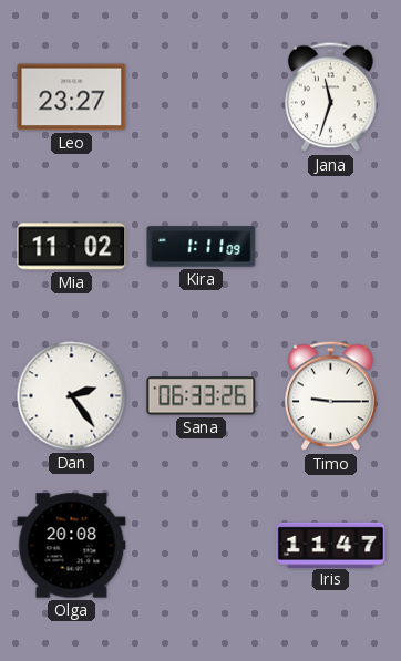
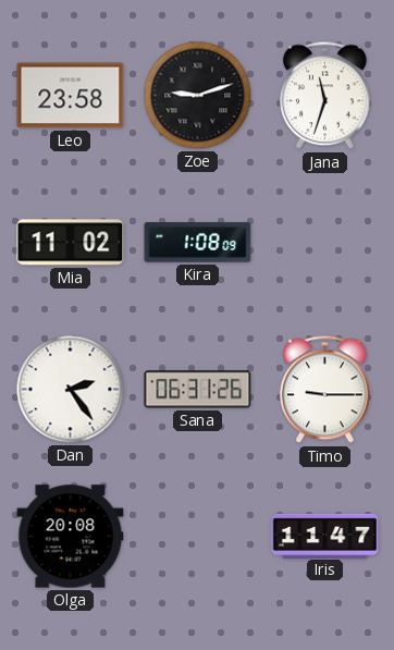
Leo: 23:27 -> 23:58 (71, 96)
Zoe: none -> 9:12 (198, 96)
Kira: 1:11 -> 1:08 (198, 243)
Sana: 06:33 -> 06:31 (198, 390)
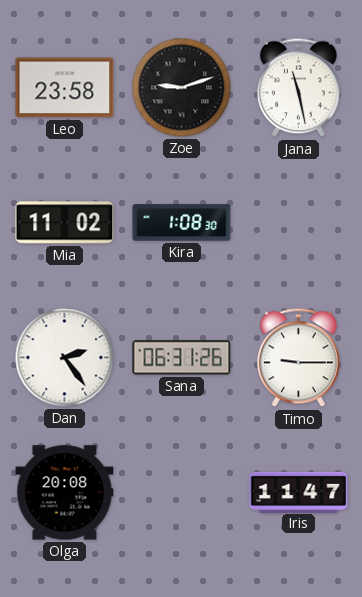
Jana: 11:33 -> 11:28 (299, 88)
Kira: 1:08:09 -> 1:08:30 (182, 223)
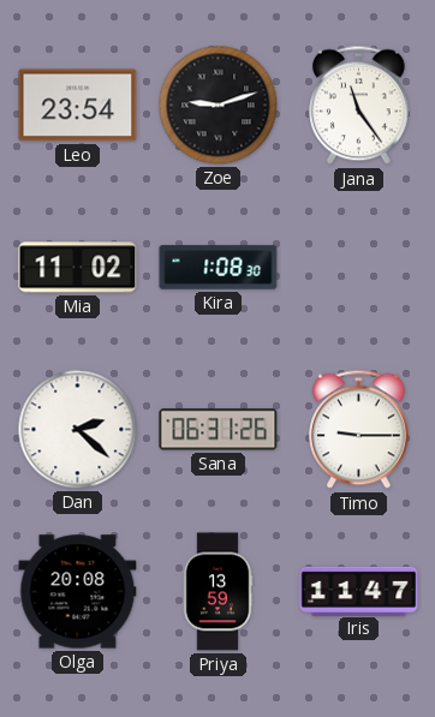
Leo: 23:58 -> 23:54 (78, 106)
Jana: 11:28 -> 11:24 (359, 106)
Dan: 2:24 -> 2:22 (78, 430)
Priya: none -> 13:59 (218, 592)
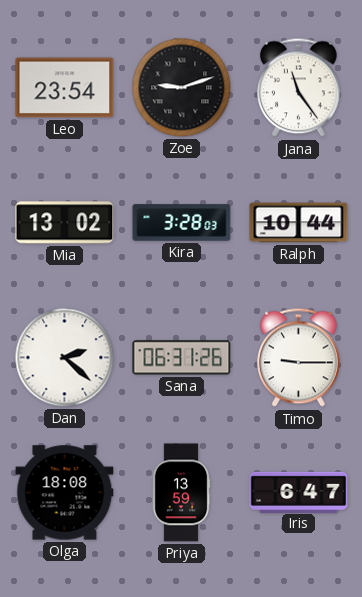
Mia: 11:02 -> 13:02 (65, 223)
Kira: 1:08 -> 3:28 (182, 223)
Ralph: none -> 10:44 (299, 223)
Olga: 20:08 -> 18:08 (65, 493)
Iris: 11:47 -> 6:47 (299, 492)
